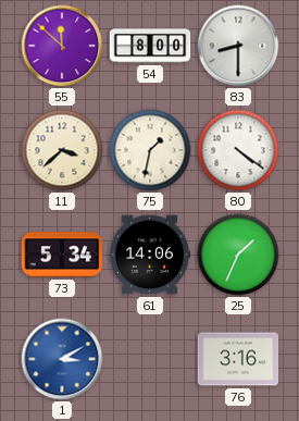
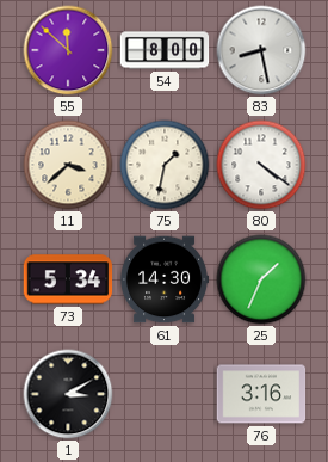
83: 8:30 -> 8:28 (261, 50)
61: 14:06 -> 14:30 (165, 279)
1 dial: blue -> black (68, 394)
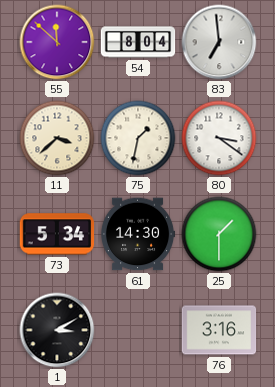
54: 8:00 -> 8:04 (138, 42)
83: 8:28 -> 6:59 (219, 42)
80: 4:21 -> 3:21 (219, 138)
25: 1:34 -> 1:30 (219, 234)
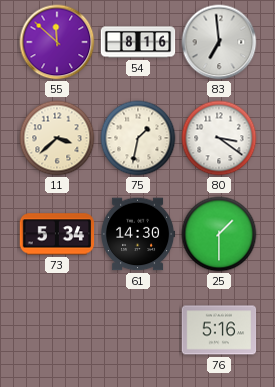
54: 8:04 -> 8:16 (138, 42)
1: 3:10 -> none (57, 330)
76: 3:16 -> 5:16 (219, 330)
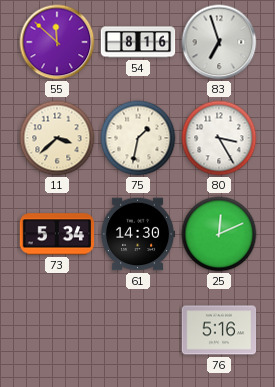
83: 6:59 -> 6:57 (219, 42)
80: 3:21 -> 3:25 (219, 138)
25: 1:30 -> 12:11 (219, 234)
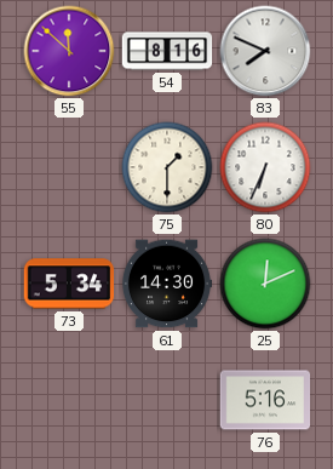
83: 6:57 -> 7:49 (265, 51)
11: 3:38 -> none (57, 138)
75: 1:32 -> 1:30 (167, 167)
80: 3:25 -> 6:34 (265, 167)
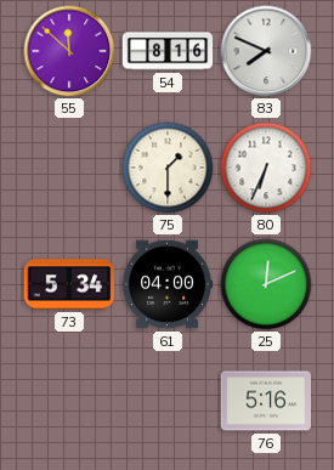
61: 14:30 -> 04:00 (168, 284)
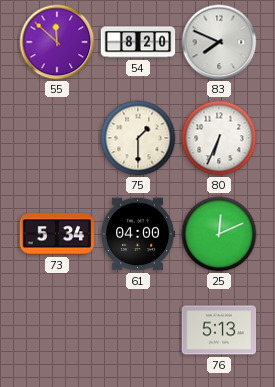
54: 8:16 -> 8:20 (138, 42)
76: 5:16 -> 5:13 (219, 330)
